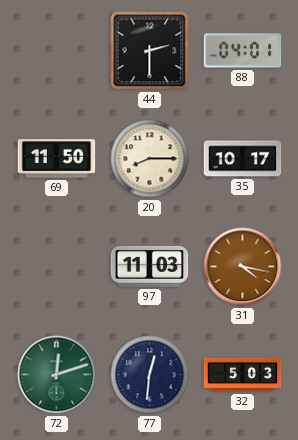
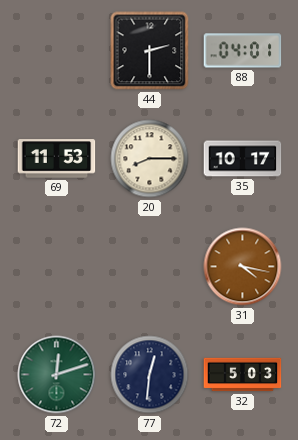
69: 11:50 -> 11:53 (57, 159)
97: 11:03 -> none (150, 266)
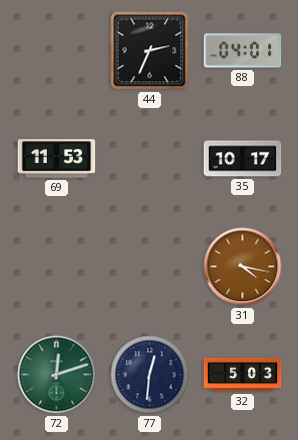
44: 2:30 -> 2:34 (150, 51)
20: 8:15 -> none (150, 159)
